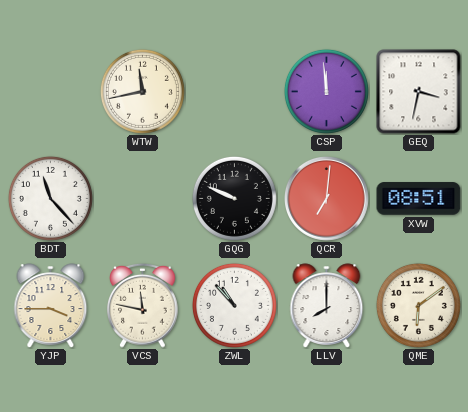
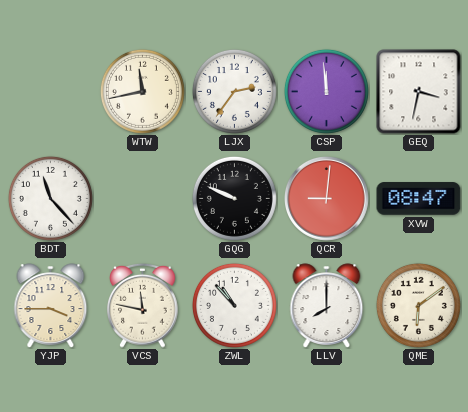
LJX: none -> 2:36 (234, 91)
QCR: 7:01 -> 9:01 (327, 199)
XVW: 08:51 -> 08:47 (419, 199)
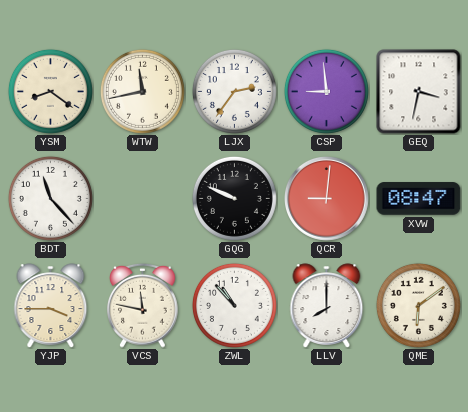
YSM: none -> 8:21 (50, 91)
CSP: 11:59 -> 8:59 (326, 91)
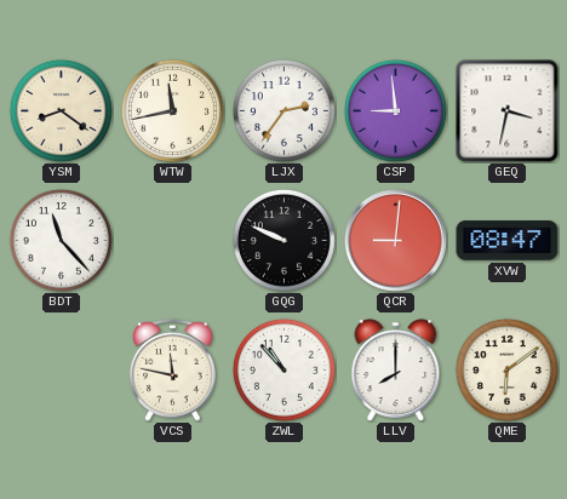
YJP: 3:45 -> none (51, 306)
